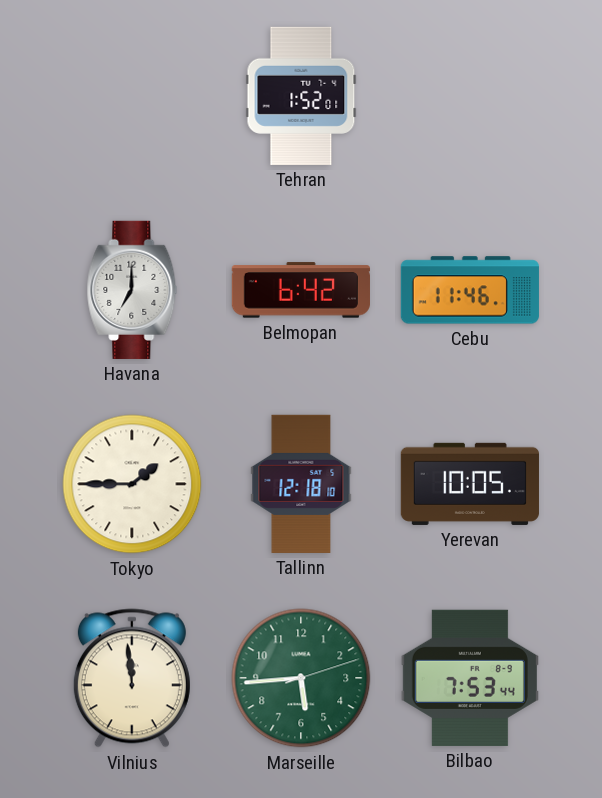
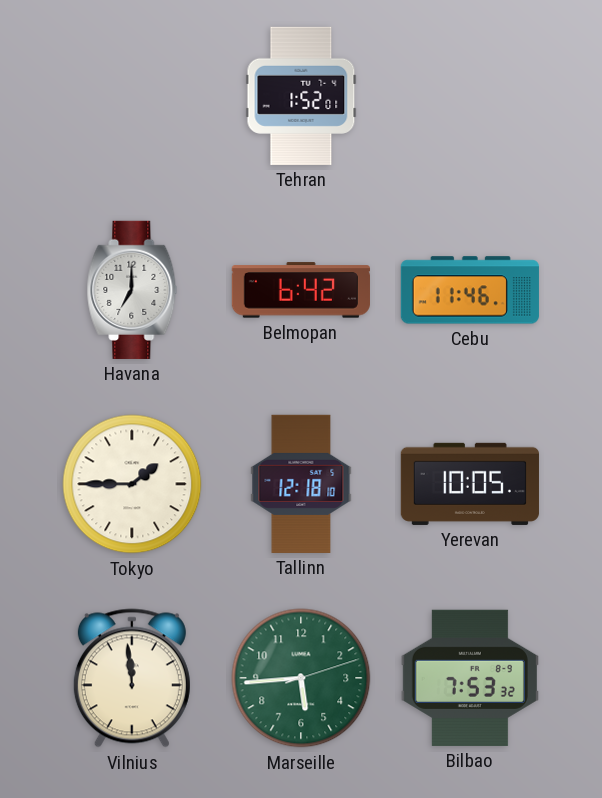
Bilbao: 7:53:44 -> 7:53:32 (470, 678)
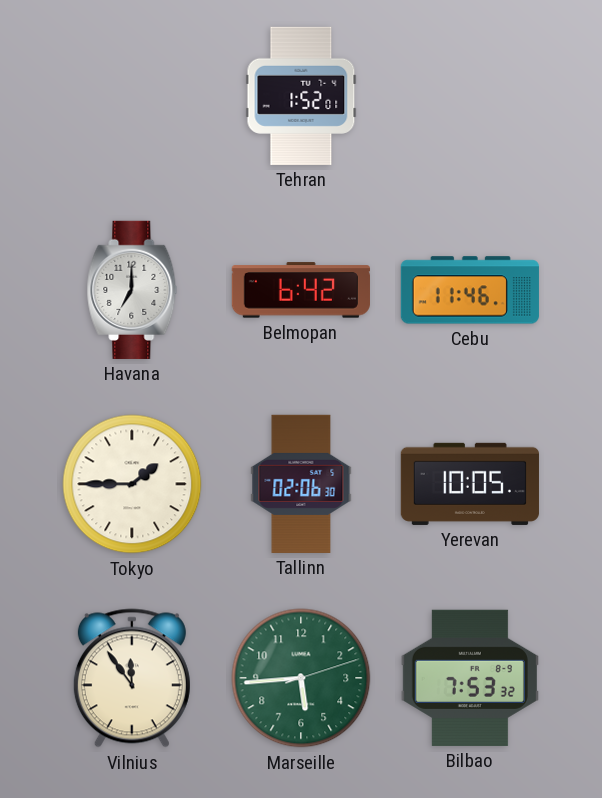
Tallinn: 12:18 -> 02:06 (301, 484)
Vilnius: 11:59 -> 11:54 (132, 678)
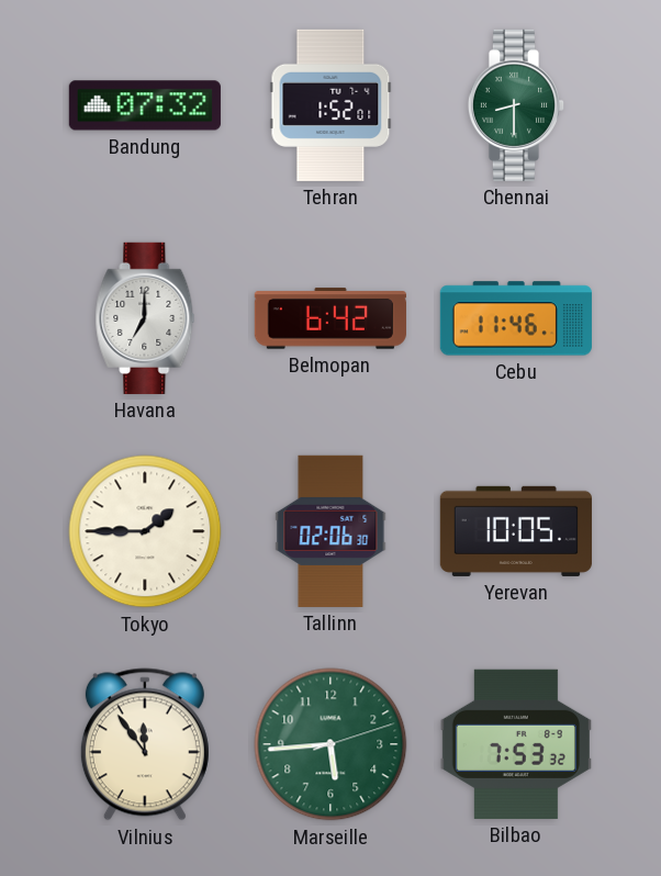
Bandung: none -> 07:32 (145, 105)
Chennai: none -> 8:30 (516, 105)
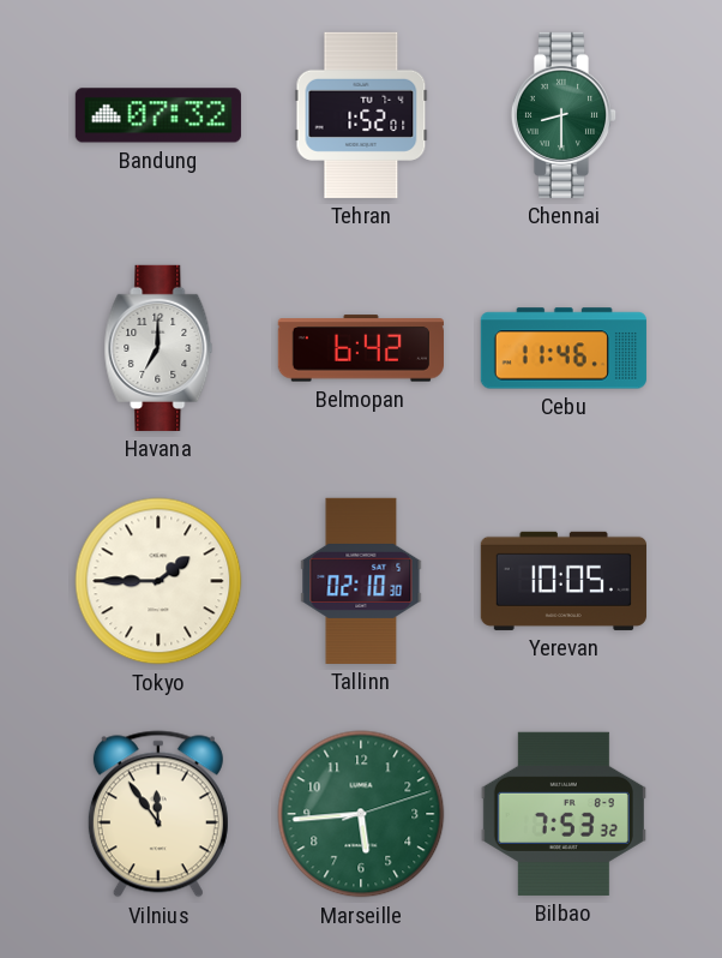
Tallinn: 02:06 -> 02:10 (361, 581)
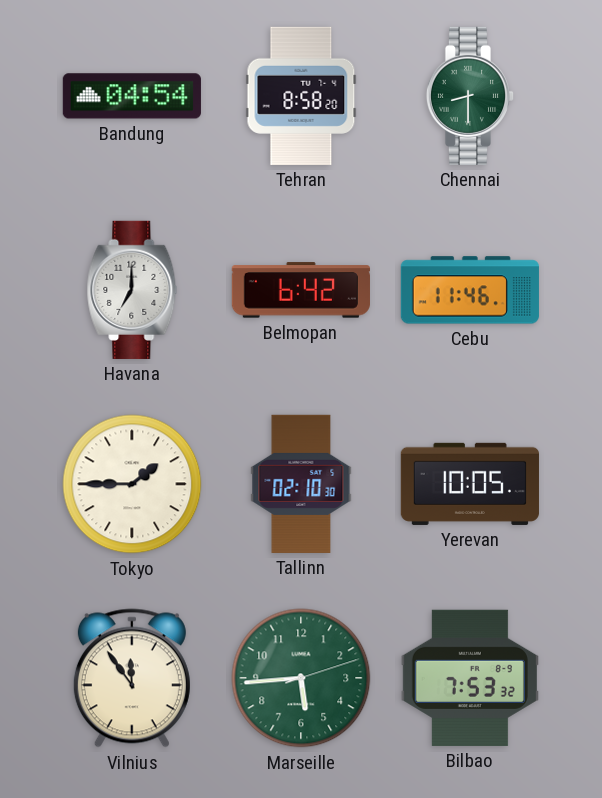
Bandung: 07:32 -> 04:54 (132, 96)
Tehran: 1:52 -> 8:58 (301, 96)
